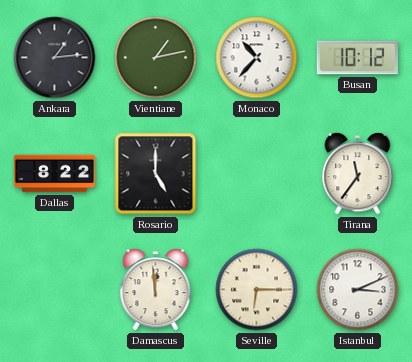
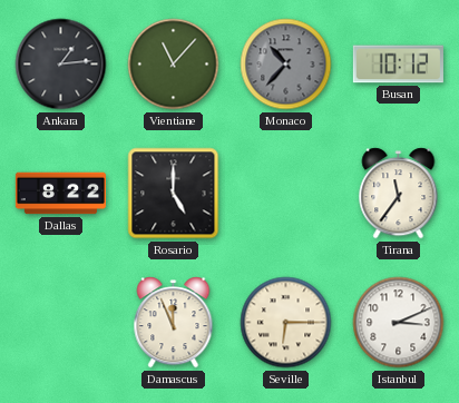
Vientiane: 1:13 -> 11:07 (174, 65)
Monaco dial: white -> grey (286, 65)
Damascus: 11:59 -> 11:56 (174, 323)
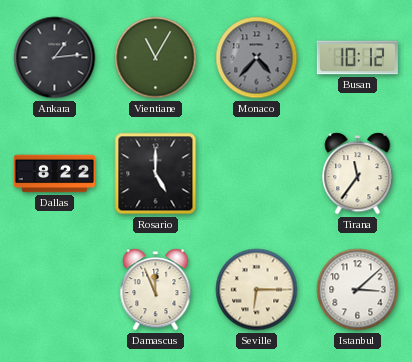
Vientiane: 11:07 -> 11:05 (156, 58)
Monaco: 10:37 -> 4:37 (257, 58)
Istanbul: 3:11 -> 3:08 (358, 290)
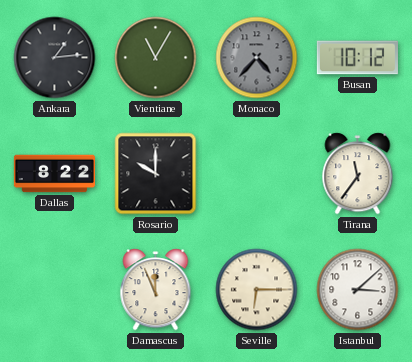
Rosario: 5:00 -> 10:00 (156, 174)
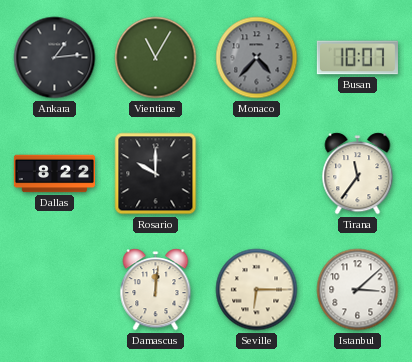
Busan: 10:12 -> 10:07 (357, 58)
Damascus: 11:56 -> 12:01 (156, 290)
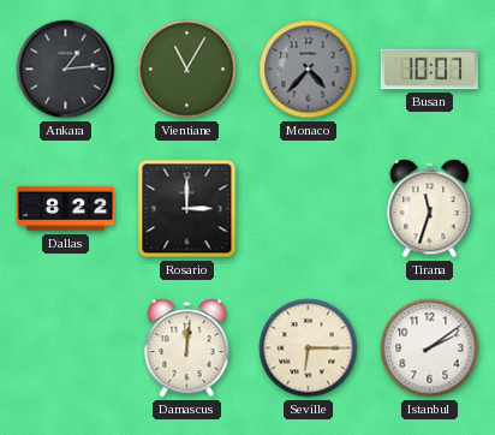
Rosario: 10:00 -> 3:00 (187, 209)
Tirana: 11:36 -> 11:33 (430, 209)
Istanbul: 3:08 -> 2:09 (430, 348)
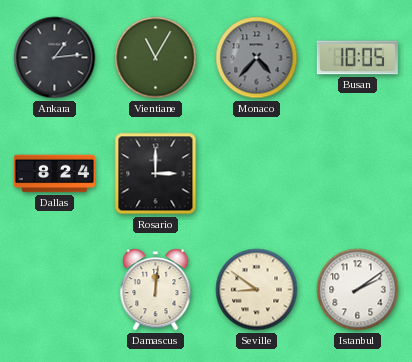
Busan: 10:07 -> 10:05 (357, 58)
Dallas: 8:22 -> 8:24 (54, 174)
Tirana: 11:33 -> none (430, 209)
Seville: 6:15 -> 8:51 (257, 290)
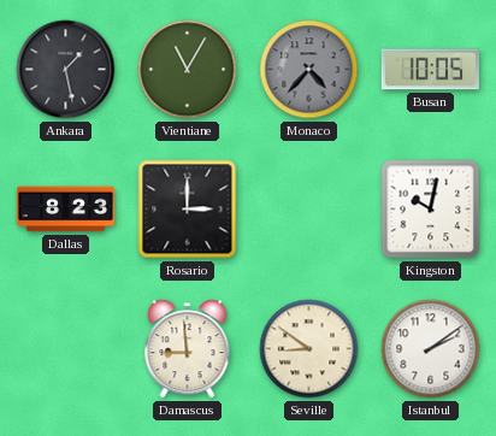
Ankara: 1:14 -> 1:28 (66, 70)
Dallas: 8:24 -> 8:23 (65, 210)
Kingston: none -> 10:02 (431, 210)
Damascus: 12:01 -> 8:59 (188, 349)
